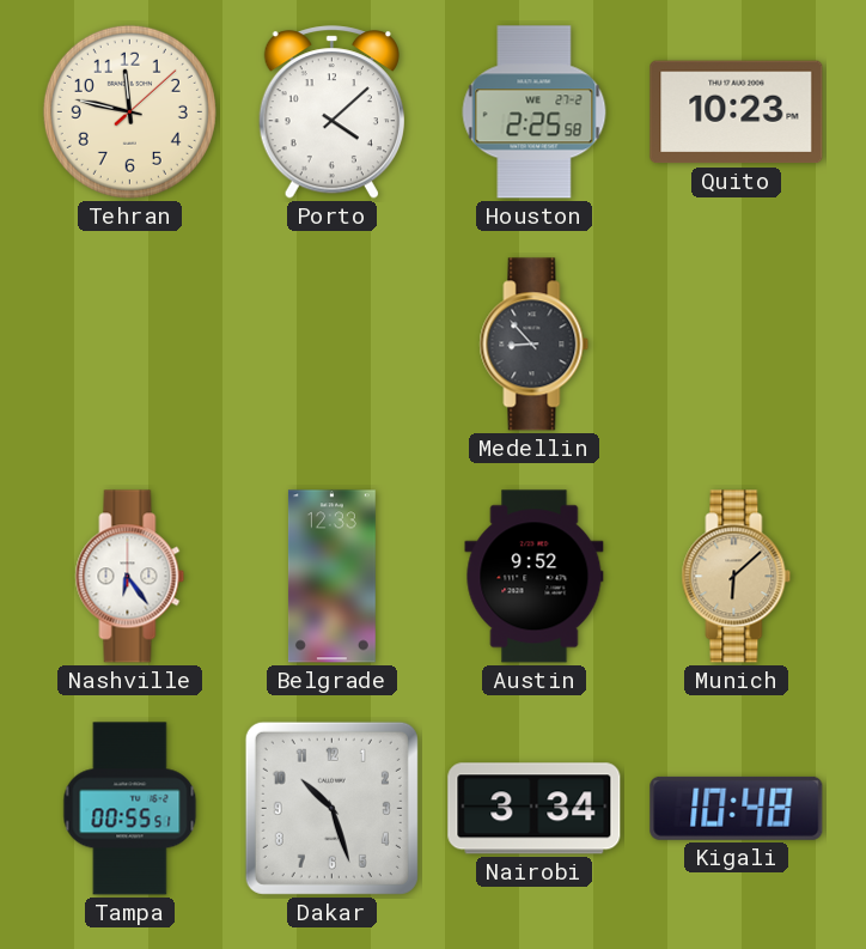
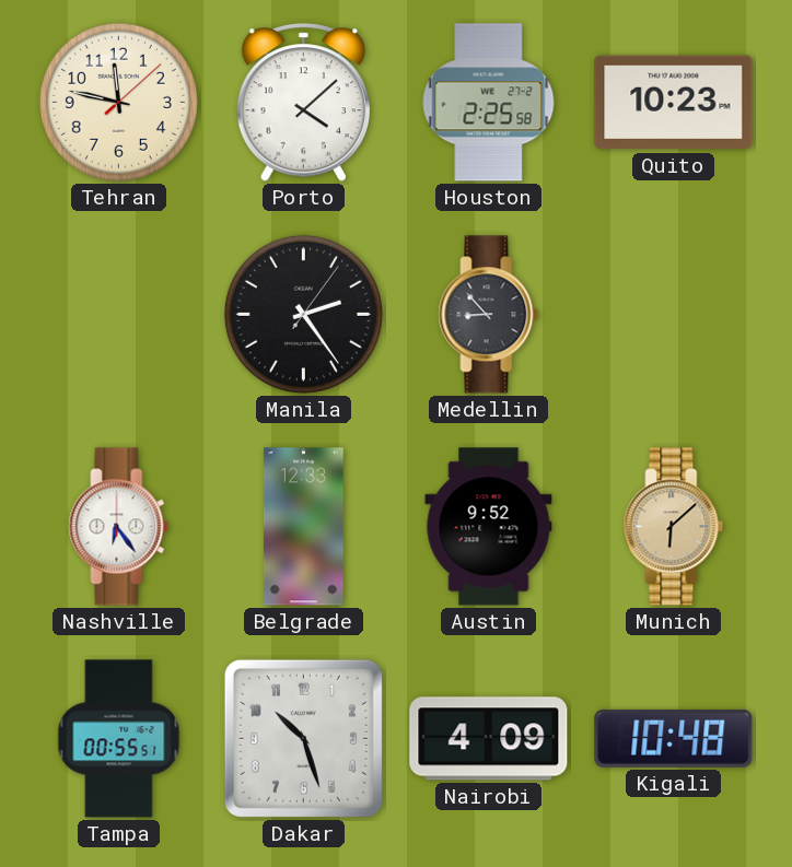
Manila: none -> 2:24 (303, 314)
Nairobi: 3:34 -> 4:09 (489, 739)
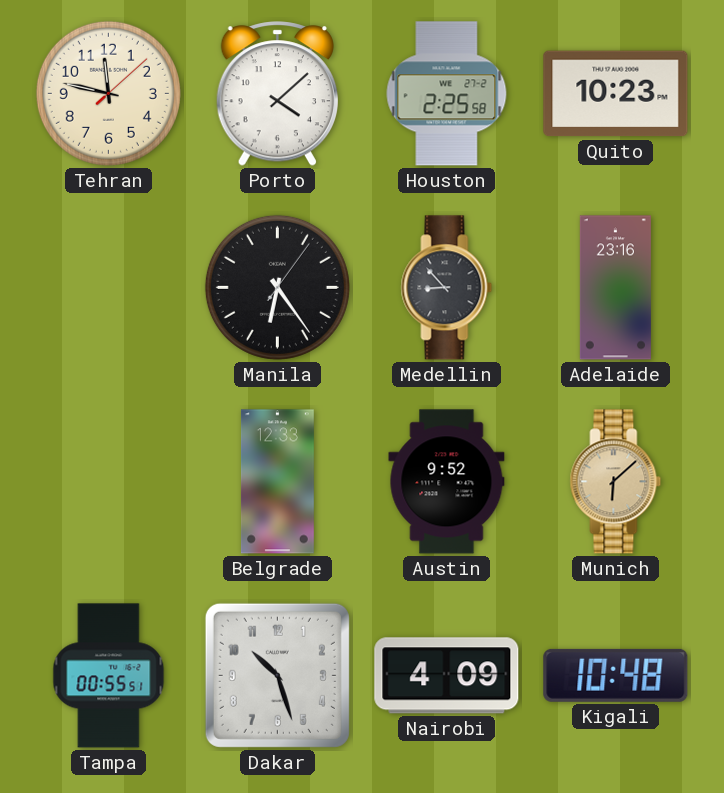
Manila: 2:24 -> 6:24 (277, 287)
Adelaide: none -> 23:16 (615, 288)
Nashville: 6:24 -> none (119, 527)
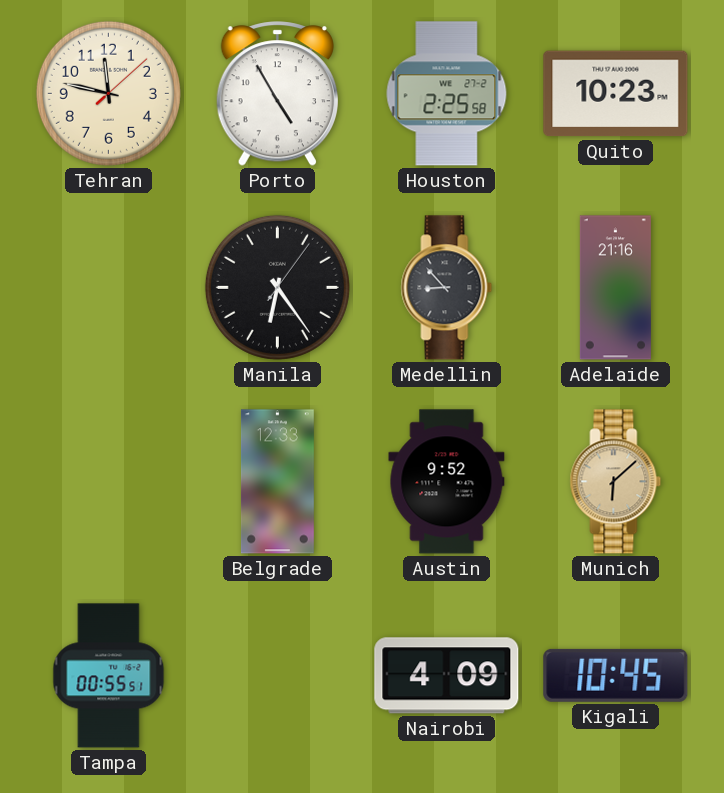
Porto: 4:08 -> 4:55 (277, 94)
Adelaide: 23:16 -> 21:16 (615, 288)
Dakar: 10:27 -> none (277, 675)
Kigali: 10:48 -> 10:45 (616, 675)
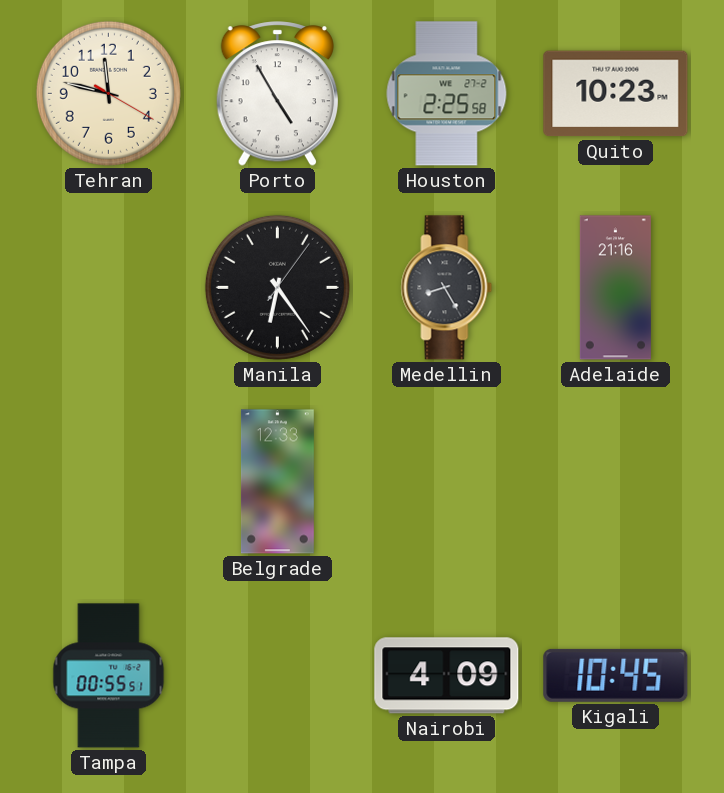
Tehran: 11:47:08 -> 11:47:20 (108, 93)
Medellin: 8:53 -> 8:25 (447, 288)
Austin: 9:52 -> none (447, 482)
Munich: 6:08 -> none (616, 482)
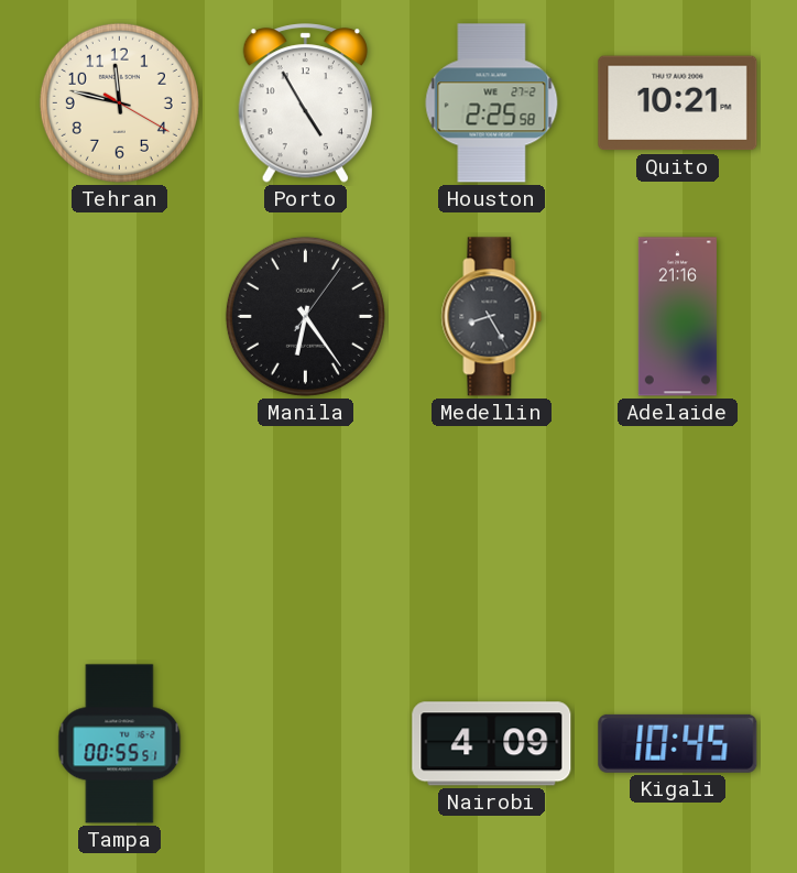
Quito: 10:23 -> 10:21 (678, 103)
Belgrade: 12:33 -> none (277, 482)
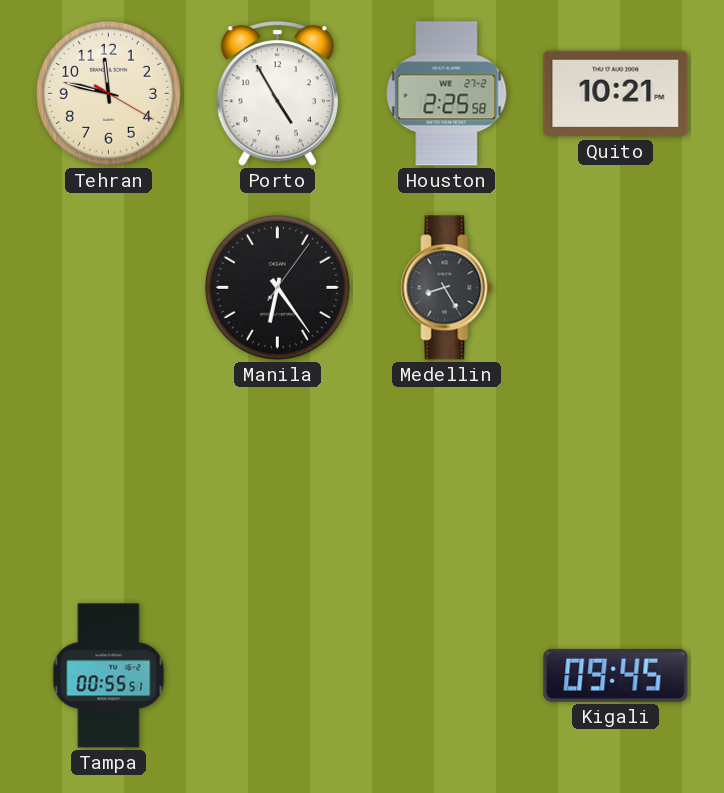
Adelaide: 21:16 -> none (677, 317)
Nairobi: 4:09 -> none (492, 744)
Kigali: 10:45 -> 09:45 (616, 675)
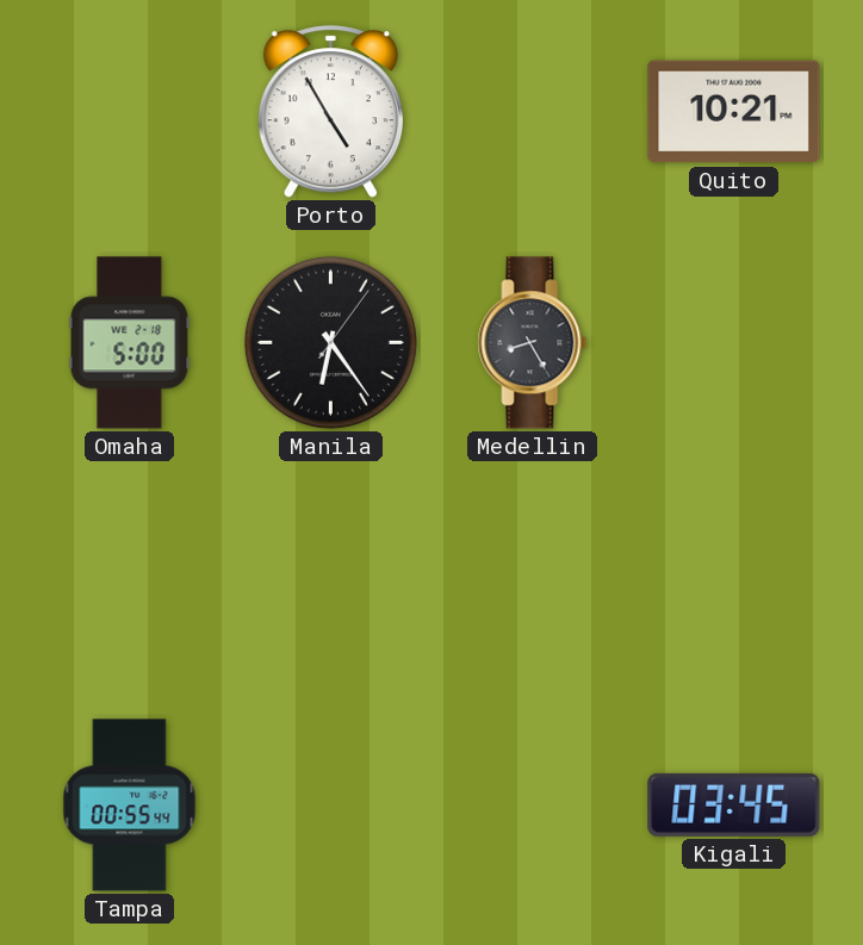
Tehran: 11:47 -> none (108, 93)
Houston: 2:25 -> none (447, 94)
Omaha: none -> 5:00 (130, 343)
Tampa: 00:55:51 -> 00:55:44 (130, 806)
Kigali: 09:45 -> 03:45 (734, 804)
